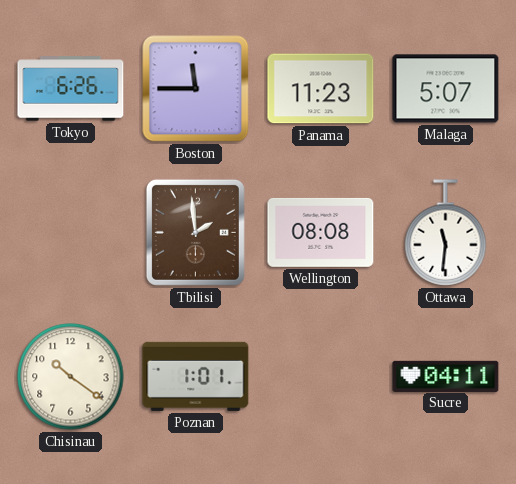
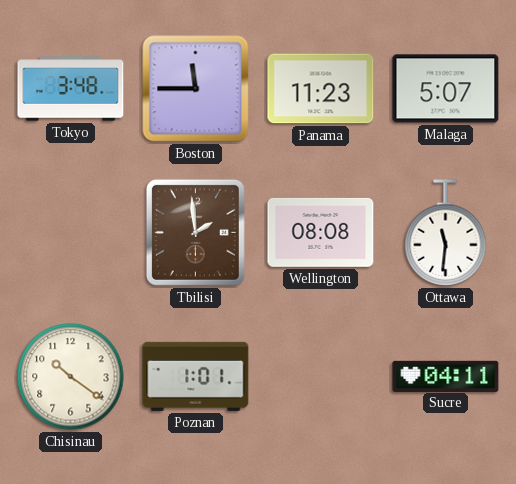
Tokyo: 6:26 -> 3:48 (71, 89)
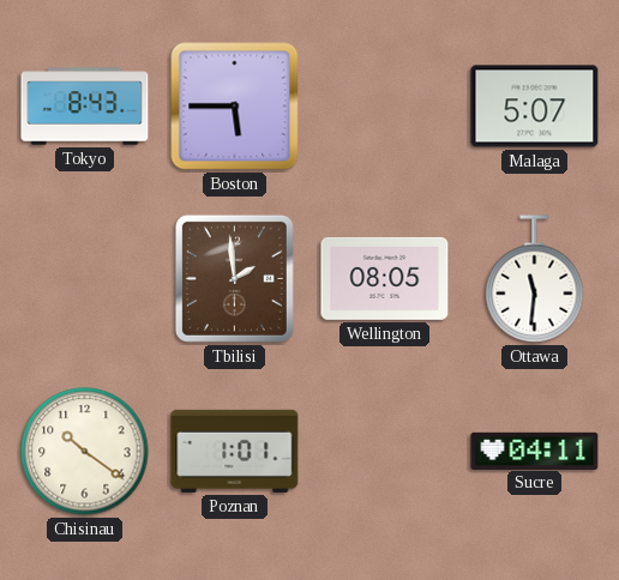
Tokyo: 3:48 -> 8:43 (85, 107)
Boston: 11:45 -> 5:45 (235, 107)
Panama: 11:23 -> none (321, 89)
Wellington: 08:08 -> 08:05 (385, 278)
